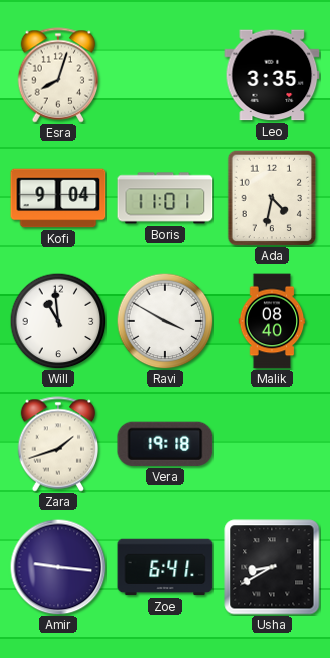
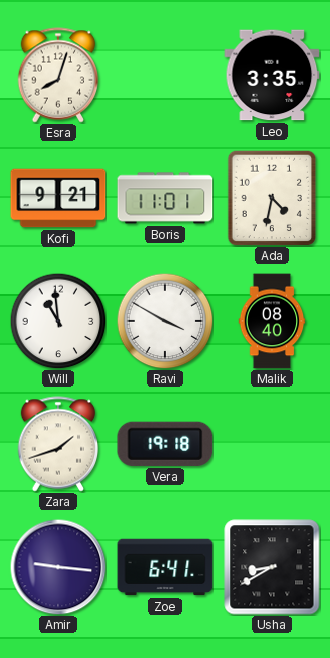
Kofi: 9:04 -> 9:21 (58, 198)
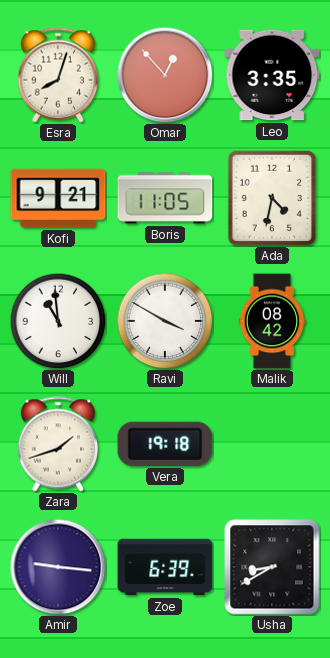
Omar: none -> 12:53 (165, 75)
Boris: 11:01 -> 11:05 (165, 198)
Malik: 08:40 -> 08:42 (272, 321)
Zoe: 6:41 -> 6:39 (165, 567)
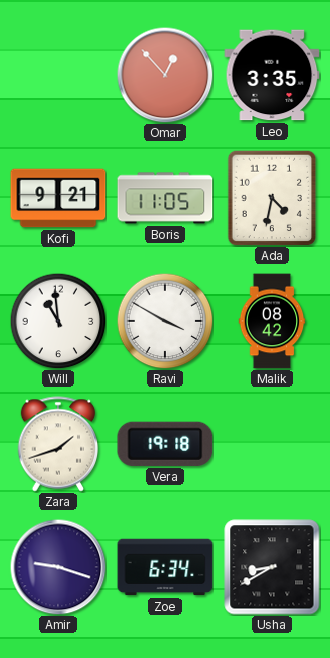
Esra: 8:03 -> none (58, 75)
Amir: 9:16 -> 9:18 (58, 567)
Zoe: 6:39 -> 6:34 (165, 567)
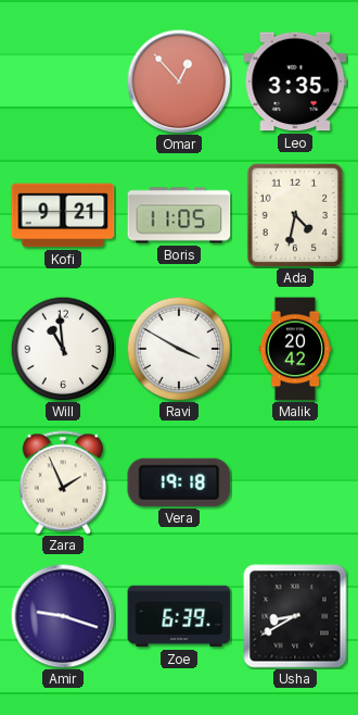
Malik: 08:42 -> 20:42 (295, 349)
Zara: 1:42 -> 1:56 (63, 482)
Zoe: 6:34 -> 6:39 (179, 616)
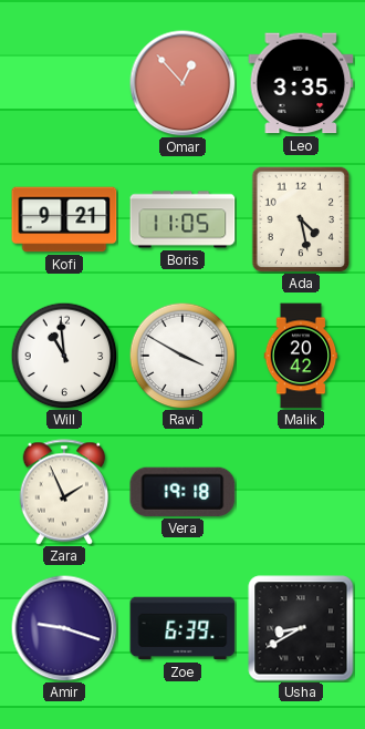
Ada: 4:32 -> 4:28 (301, 219)
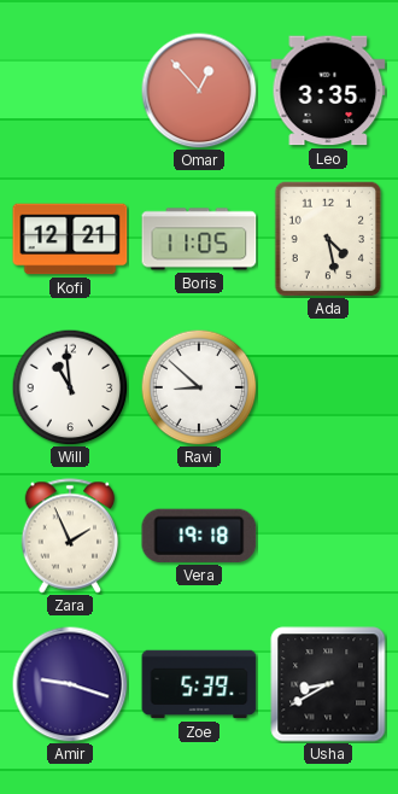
Kofi: 9:21 -> 12:21 (70, 239)
Ravi: 3:50 -> 8:52 (199, 387)
Malik: 20:42 -> none (301, 356)
Zoe: 6:39 -> 5:39 (199, 684)
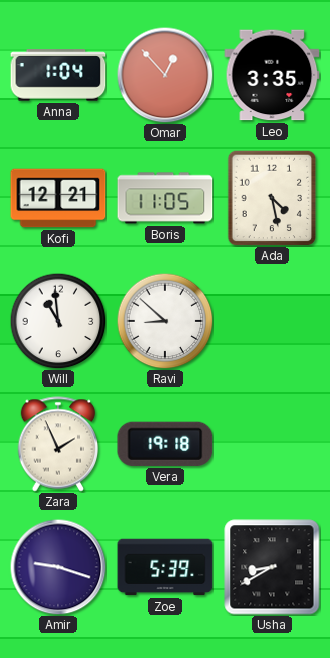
Anna: none -> 1:04 (58, 75)
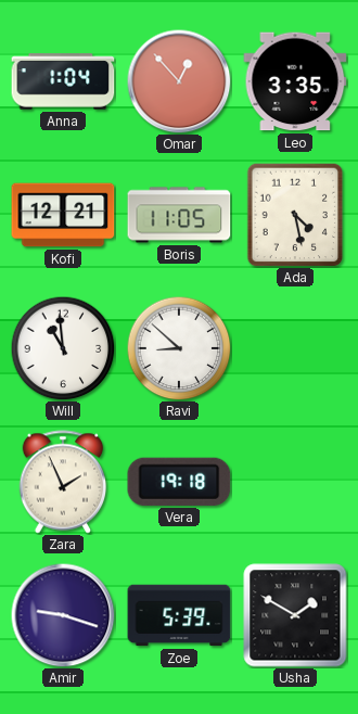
Usha: 8:40 -> 1:50 (295, 615)
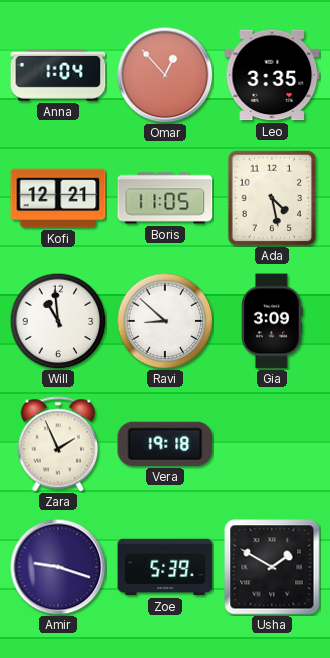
Gia: none -> 3:09 (272, 321)
